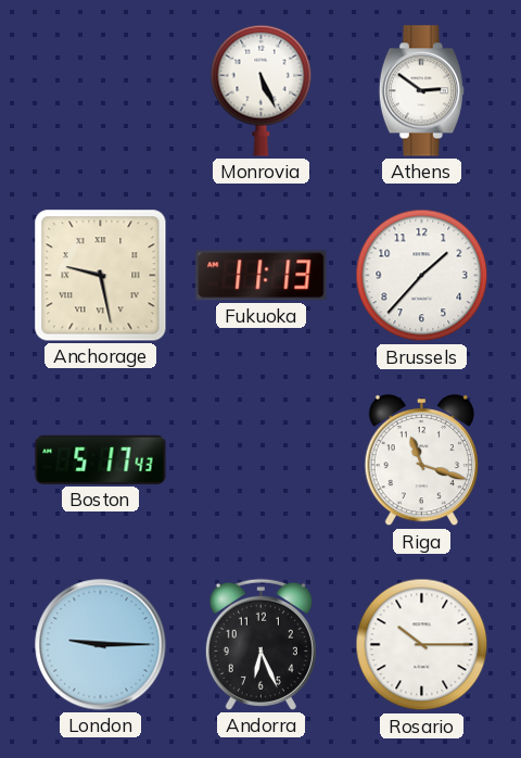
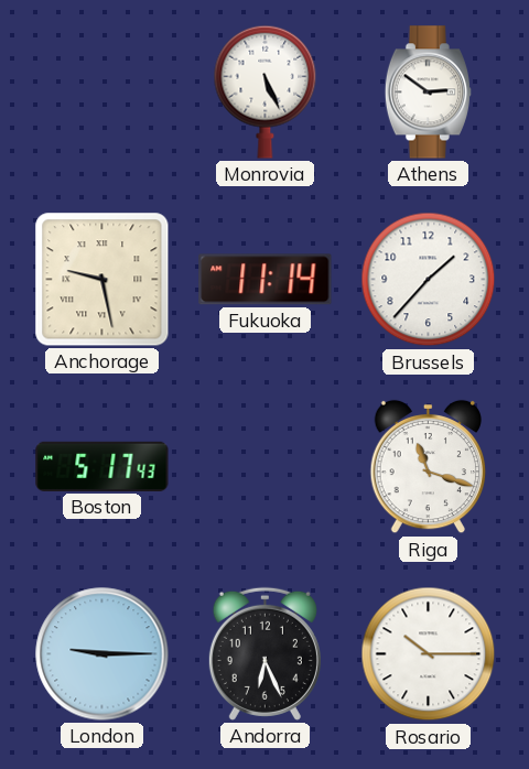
Fukuoka: 11:13 -> 11:14 (266, 280)
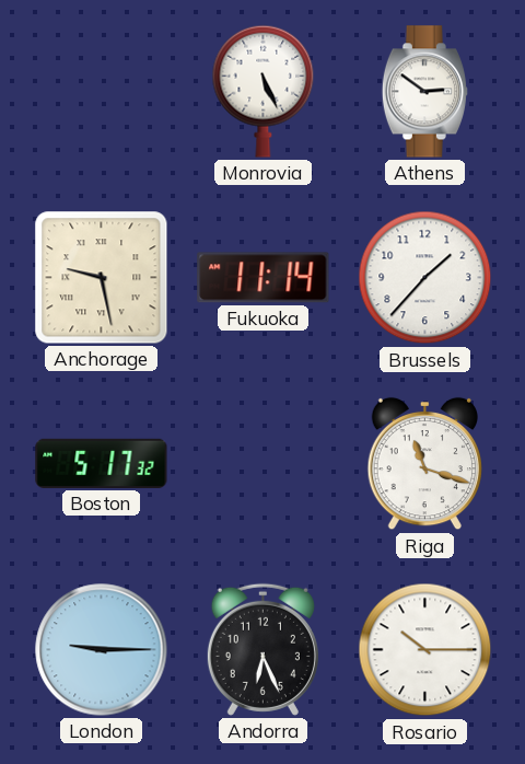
Boston: 5:17:43 -> 5:17:32 (102, 463)
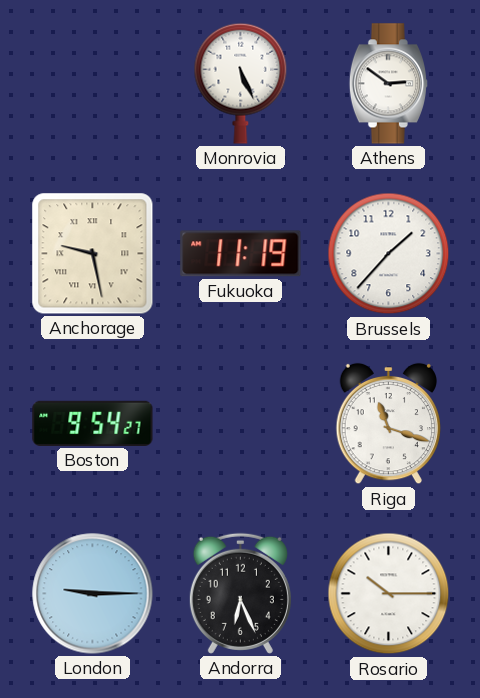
Fukuoka: 11:14 -> 11:19 (241, 254)
Boston: 5:17 -> 9:54 (93, 423)
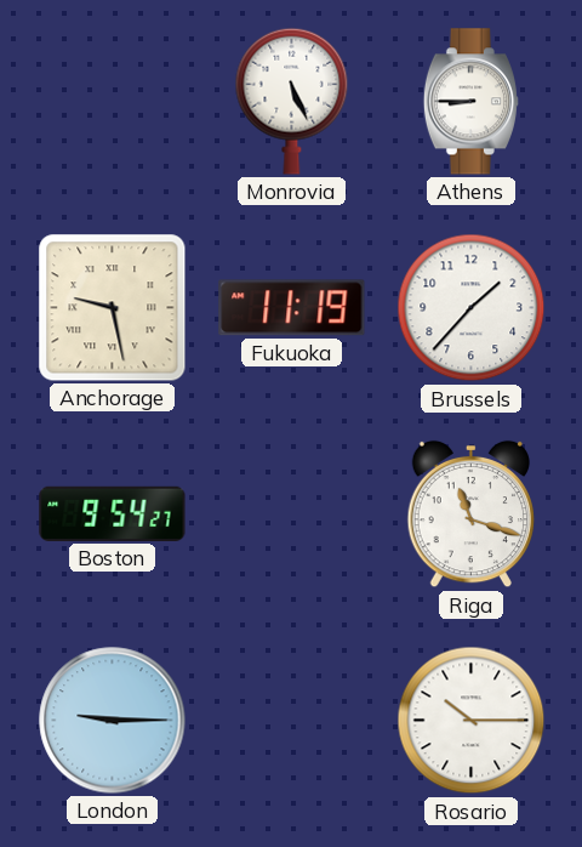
Athens: 2:51 -> 8:45 (470, 102)
Andorra: 6:26 -> none (240, 593)
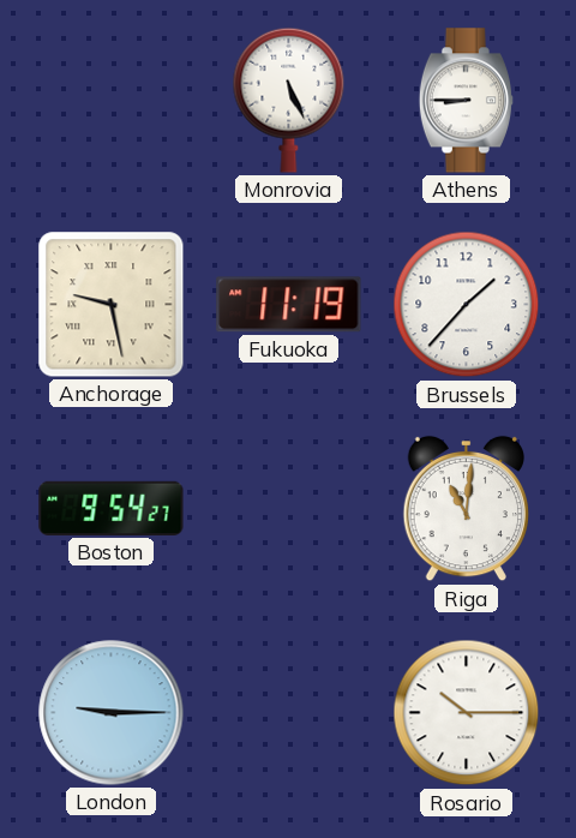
Riga: 11:18 -> 11:01 (466, 509)
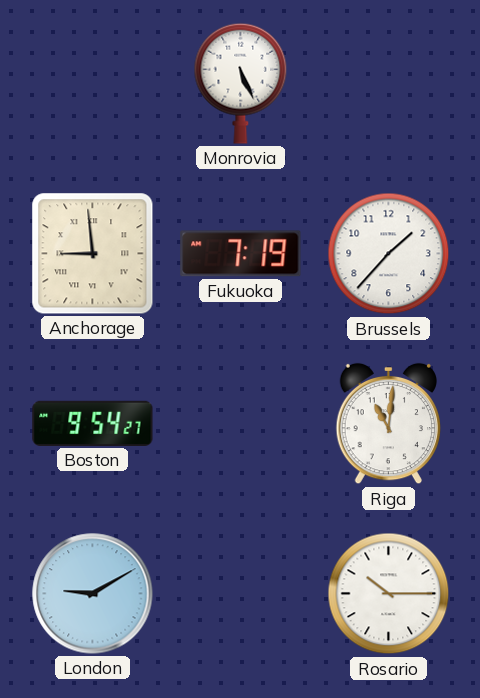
Athens: 8:45 -> none (466, 101)
Anchorage: 9:28 -> 8:59 (93, 254)
Fukuoka: 11:19 -> 7:19 (241, 254)
London: 9:15 -> 9:10 (93, 594)
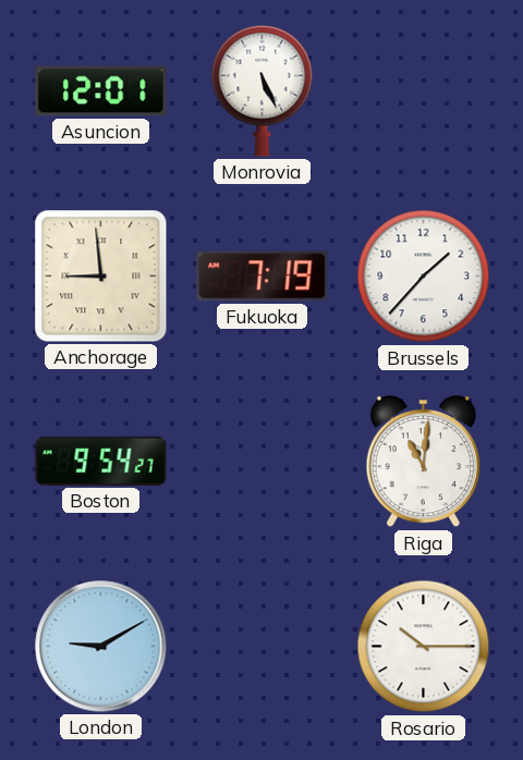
Asuncion: none -> 12:01 (101, 91)
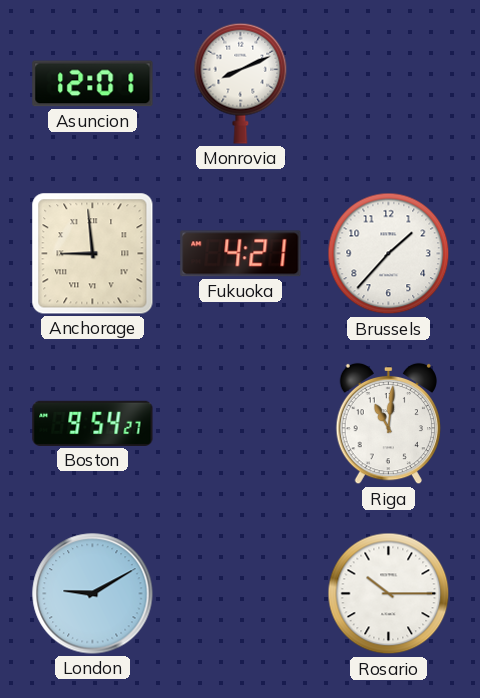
Monrovia: 5:26 -> 8:11 (241, 83)
Fukuoka: 7:19 -> 4:21 (241, 254)
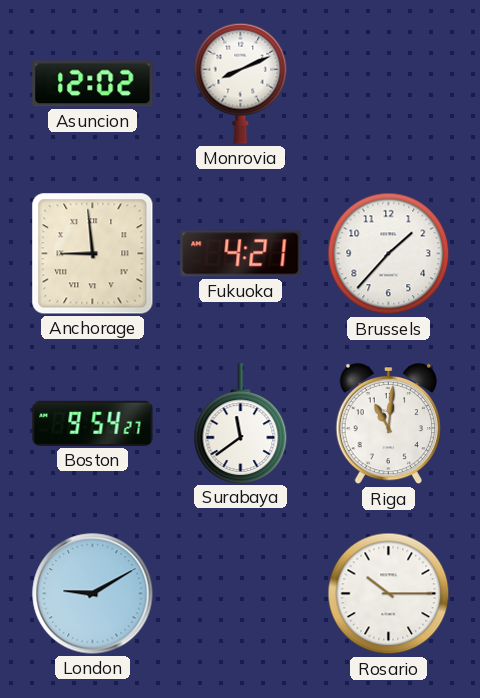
Asuncion: 12:01 -> 12:02 (93, 84)
Surabaya: none -> 11:39 (241, 423)
